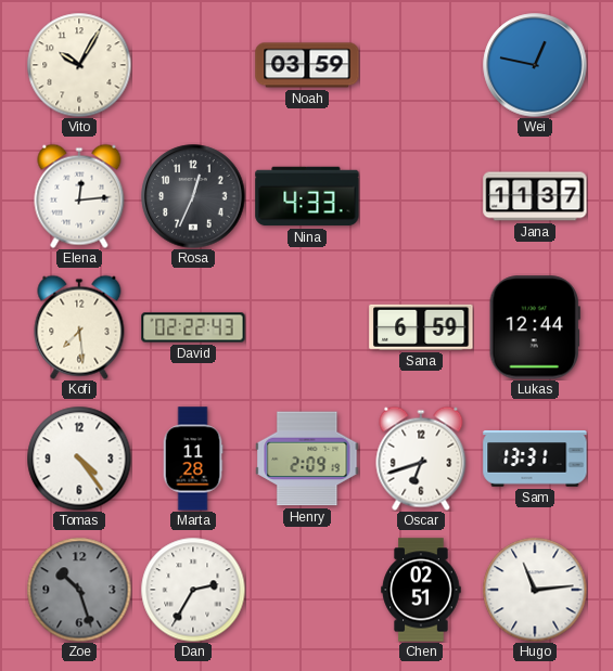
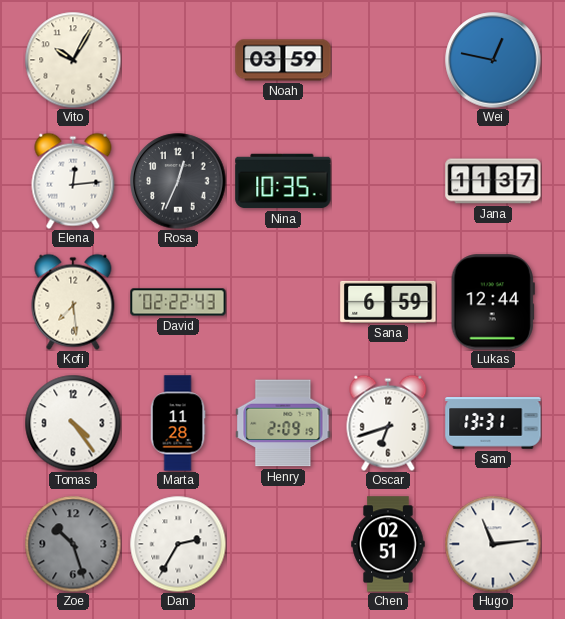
Nina: 4:33 -> 10:35 (283, 181)
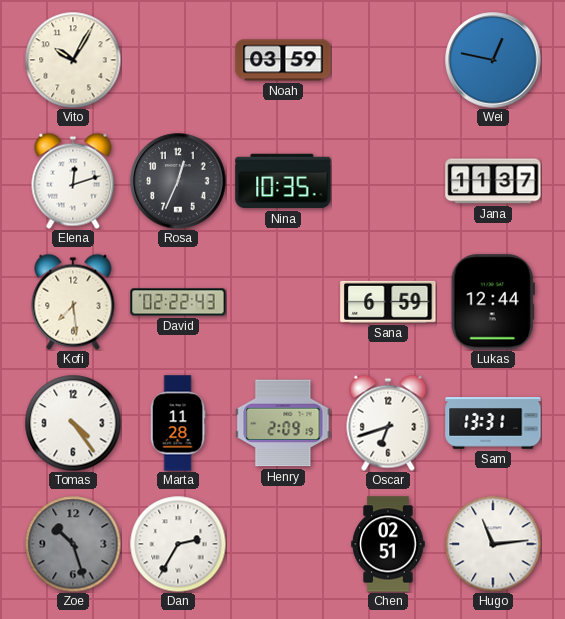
Elena: 12:14 -> 12:12 (73, 181)
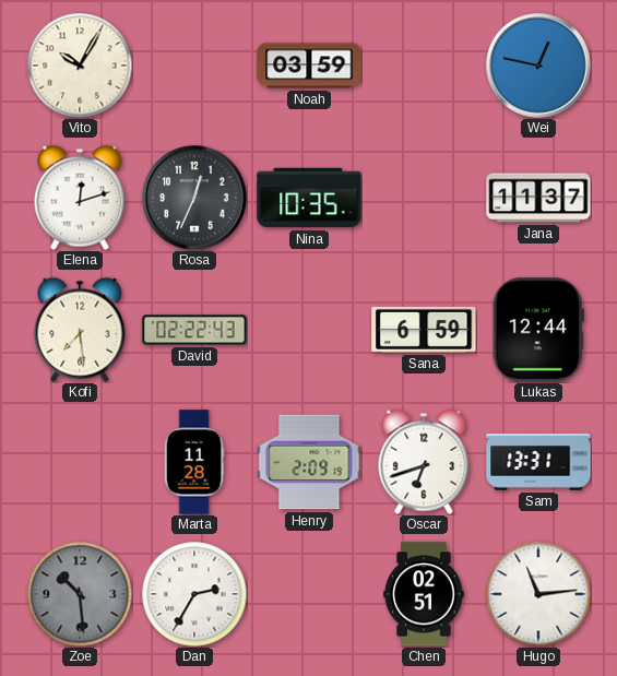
Tomas: 4:24 -> none (73, 423)
Zoe: 10:27 -> 10:29 (80, 594)
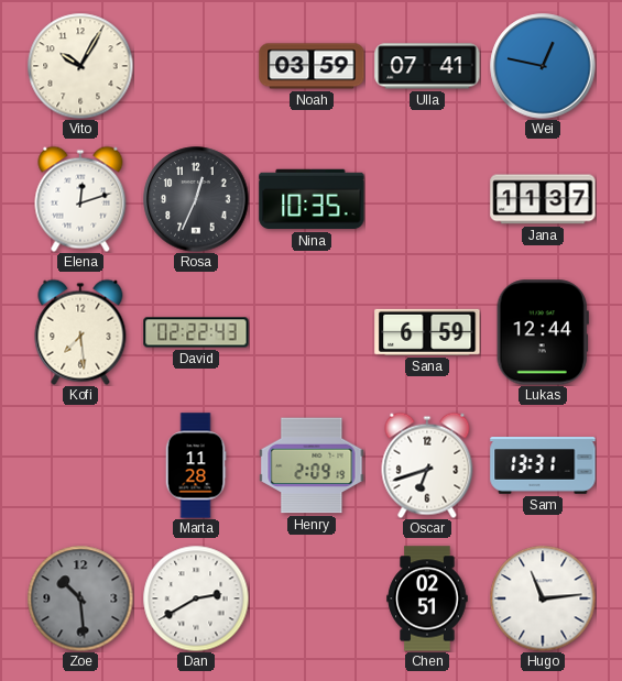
Ulla: none -> 07:41 (427, 66)
Dan: 2:35 -> 2:40 (196, 598)
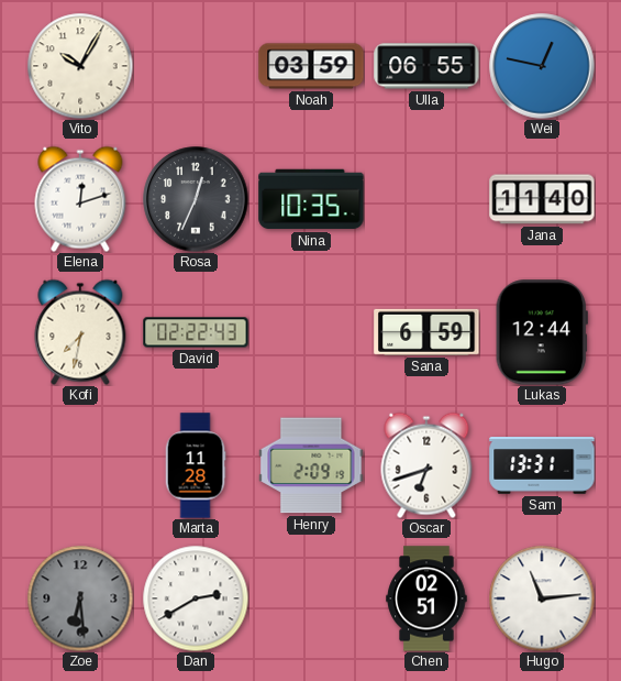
Ulla: 07:41 -> 06:55 (426, 66)
Jana: 11:37 -> 11:40 (542, 199)
Kofi: 7:29 -> 7:32 (80, 332)
Zoe: 10:29 -> 6:29 (80, 598)
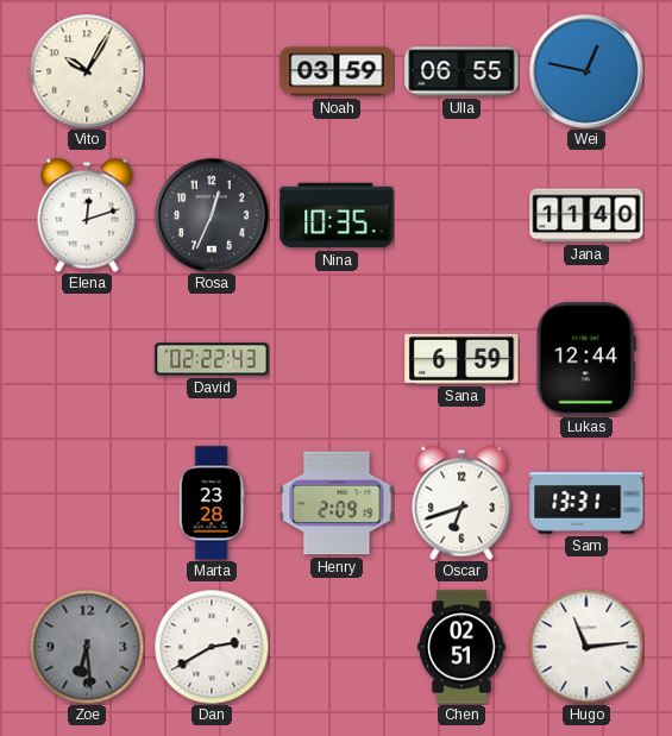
Kofi: 7:32 -> none (80, 332)
Marta: 11:28 -> 23:28 (212, 503)
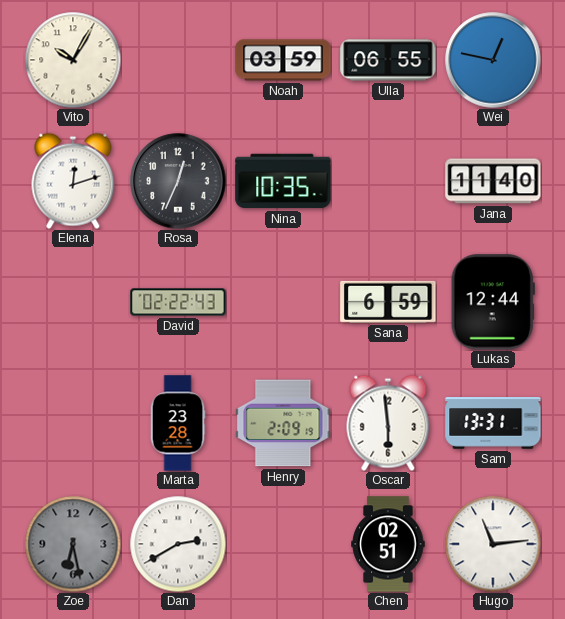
Oscar: 6:42 -> 5:59 (388, 423)
Zoe: 6:29 -> 6:28 (73, 544)
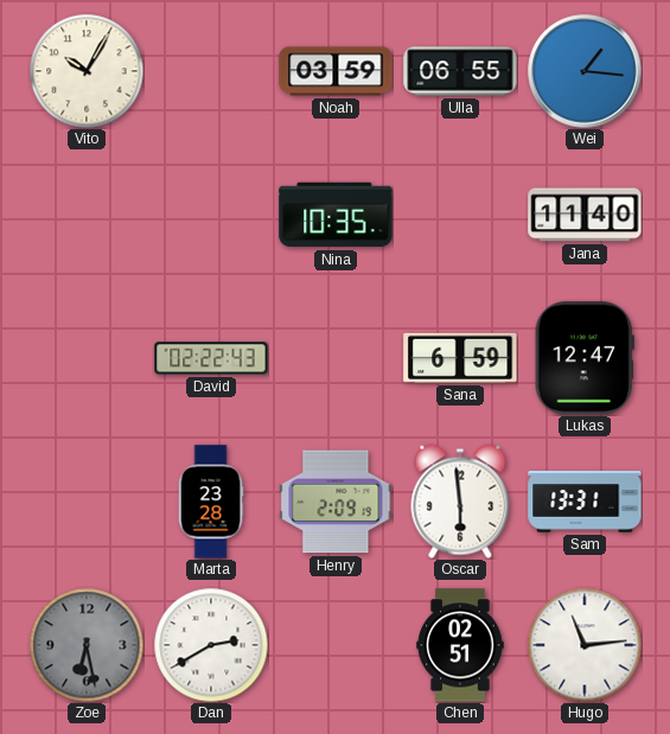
Wei: 12:47 -> 1:16 (585, 71)
Elena: 12:12 -> none (73, 181)
Rosa: 12:34 -> none (178, 181)
Lukas: 12:44 -> 12:47 (585, 358)
